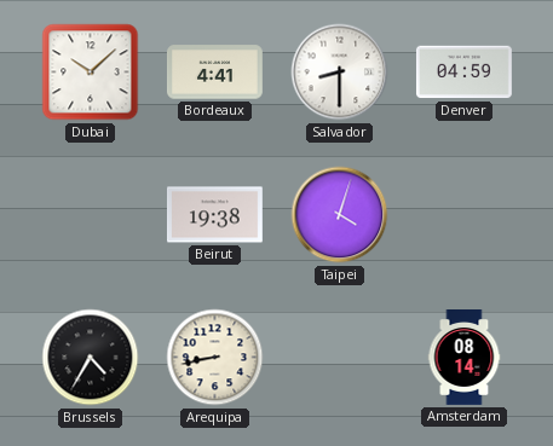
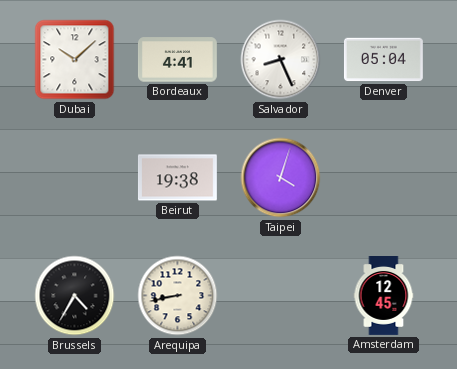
Salvador: 8:30 -> 8:26 (281, 60)
Denver: 04:59 -> 05:04 (383, 60)
Amsterdam: 08:14 -> 12:45 (384, 296)
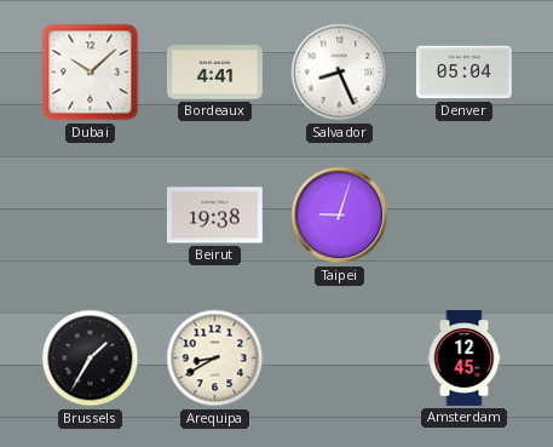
Taipei: 4:03 -> 9:03 (340, 216)
Brussels: 4:35 -> 1:35 (91, 359)
Arequipa: 8:43 -> 8:40 (215, 359)
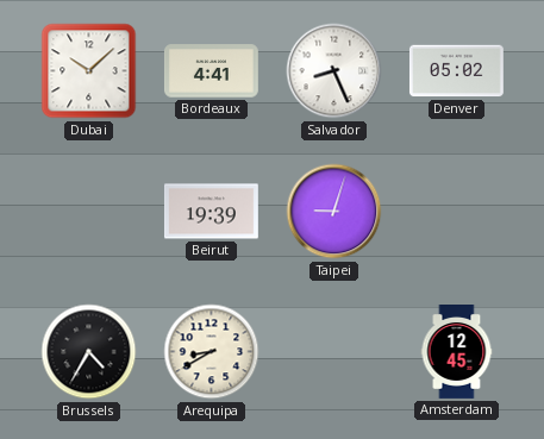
Denver: 05:04 -> 05:02 (456, 71)
Beirut: 19:38 -> 19:39 (211, 212)
Brussels: 1:35 -> 4:35 (89, 352)
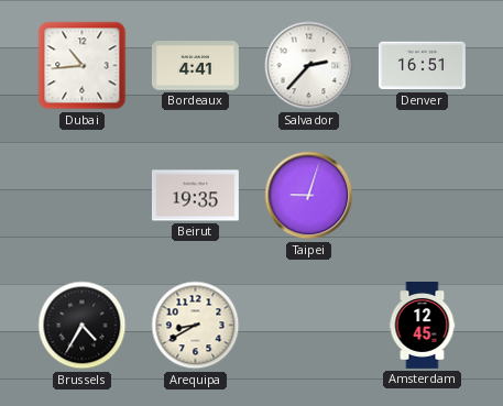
Dubai: 10:08 -> 10:44 (83, 66)
Salvador: 8:26 -> 2:37 (309, 66)
Denver: 05:02 -> 16:51 (422, 66)
Beirut: 19:39 -> 19:35 (195, 196)
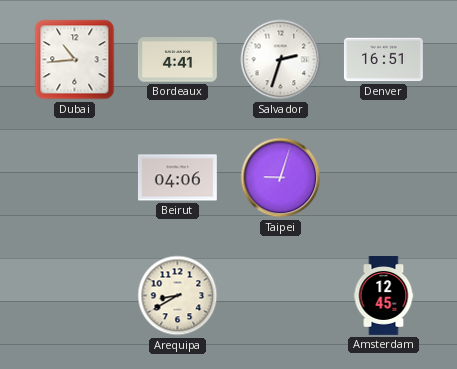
Salvador: 2:37 -> 2:33 (281, 60)
Beirut: 19:35 -> 04:06 (177, 178)
Brussels: 4:35 -> none (83, 326)
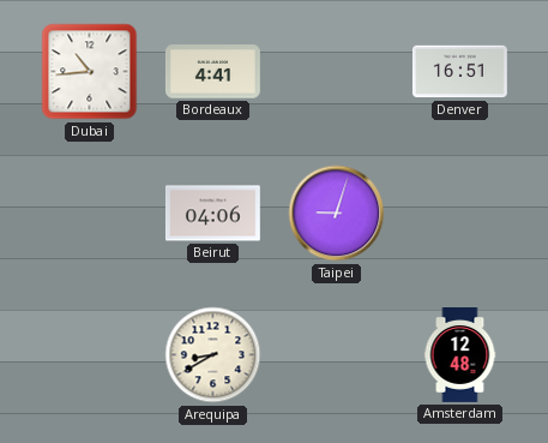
Salvador: 2:33 -> none (281, 60)
Amsterdam: 12:45 -> 12:48 (460, 355)
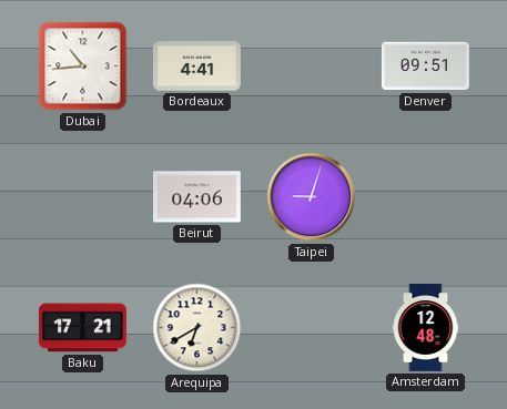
Denver: 16:51 -> 09:51 (425, 67)
Baku: none -> 17:21 (82, 328)
Arequipa: 8:40 -> 6:40 (197, 328)
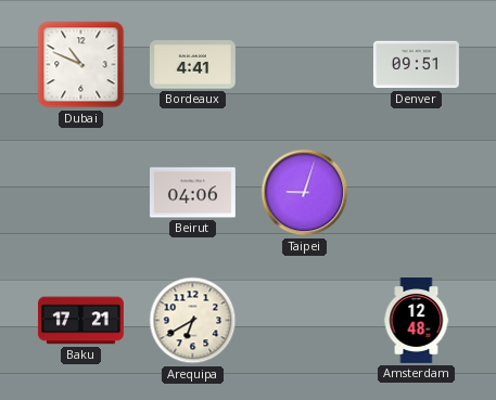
Dubai: 10:44 -> 10:49 (81, 65)
